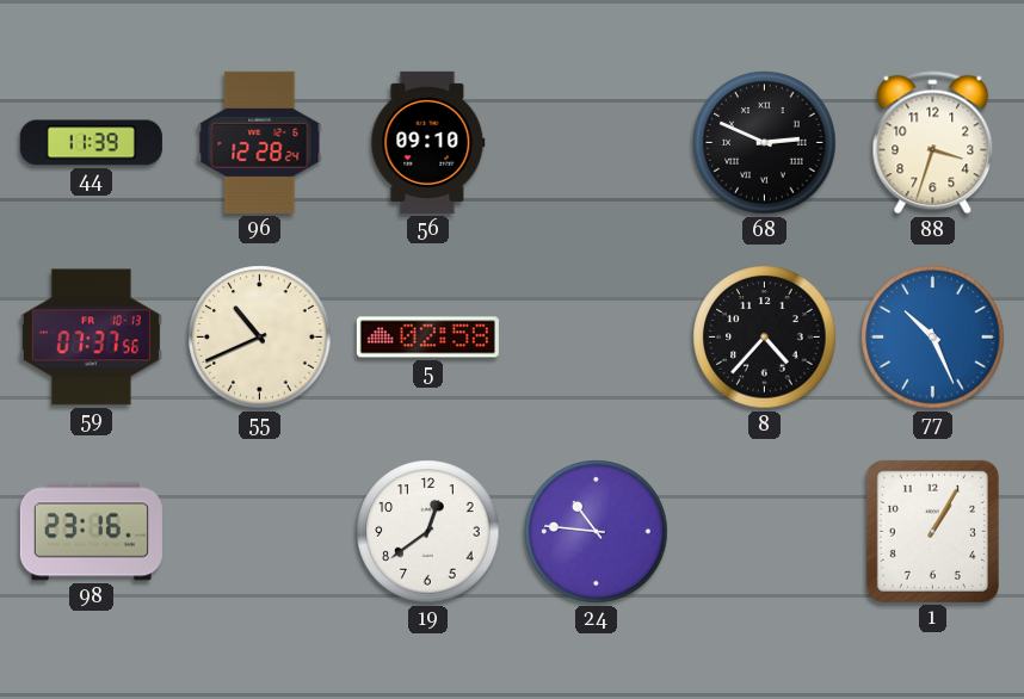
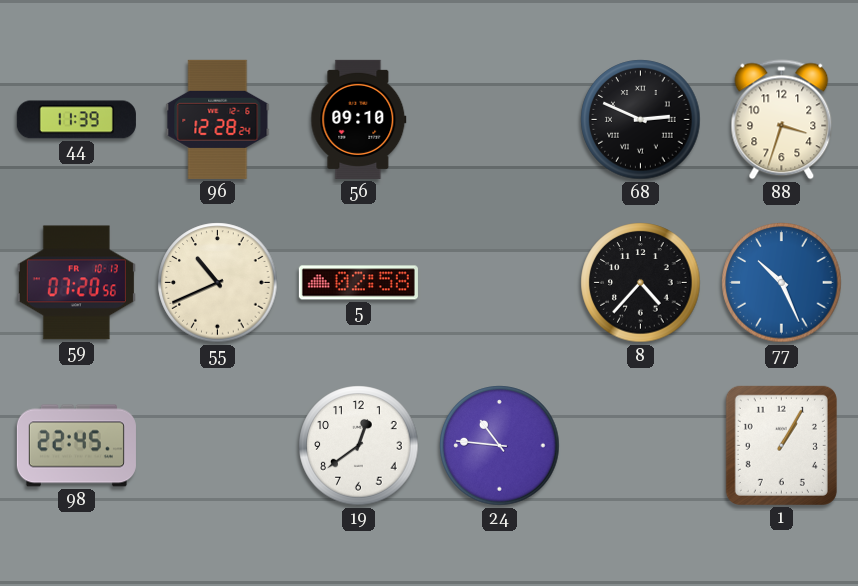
59: 07:37 -> 07:20 (76, 283)
98: 23:16 -> 22:45 (76, 446)
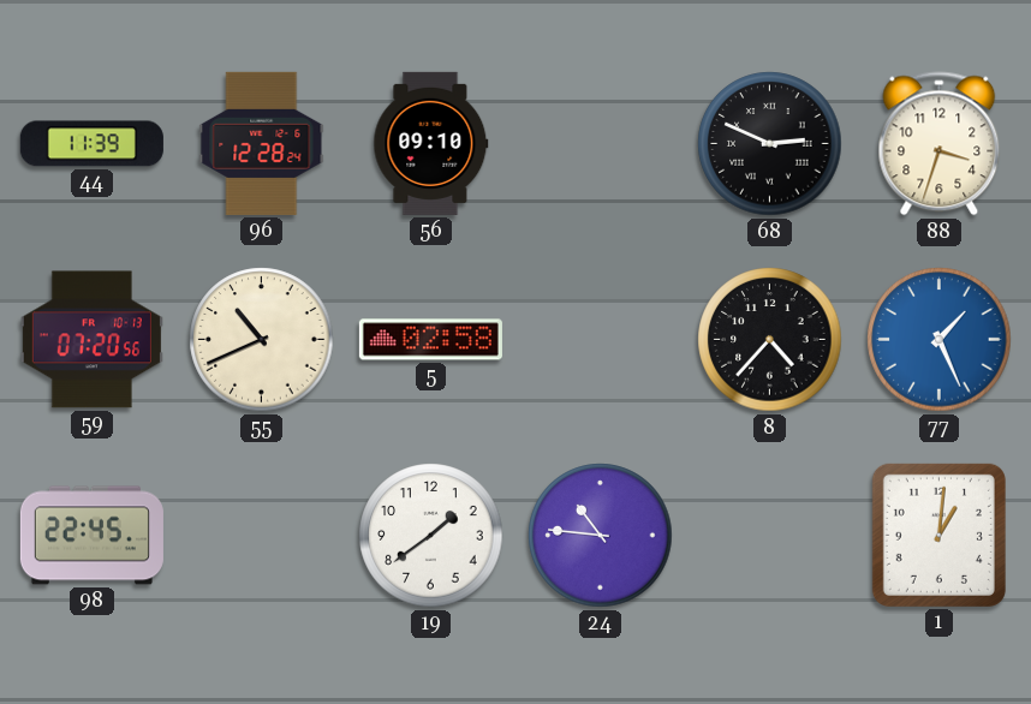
77: 10:26 -> 1:26 (940, 340)
19: 12:39 -> 1:39 (431, 536)
1: 1:05 -> 1:01 (938, 535)
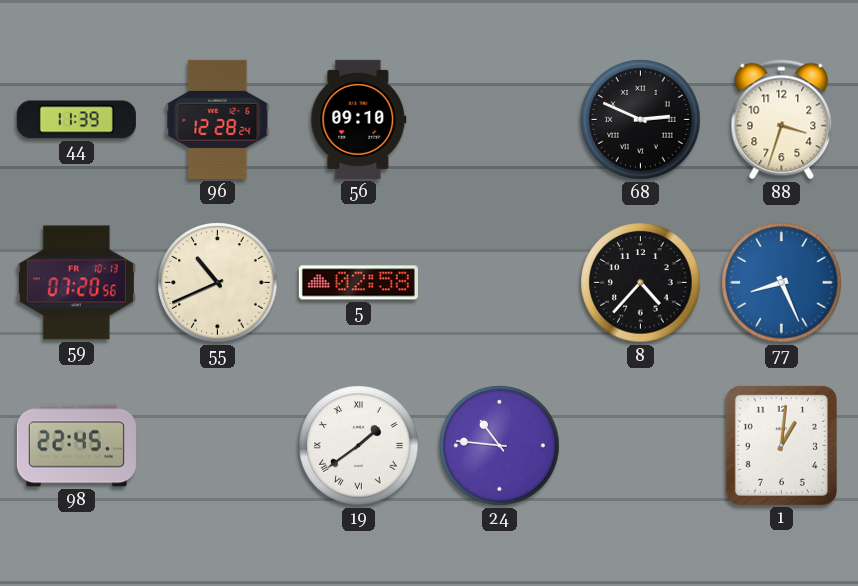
77: 1:26 -> 8:26 (782, 283)
19 numerals: Arabic -> Roman (359, 446)
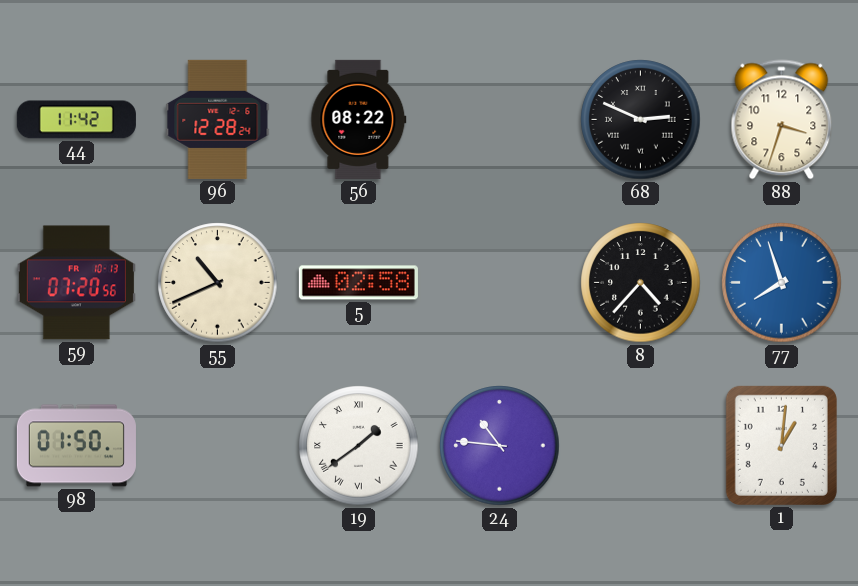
44: 11:39 -> 11:42 (76, 120)
56: 09:10 -> 08:22 (359, 119)
77: 8:26 -> 7:57 (782, 283)
98: 22:45 -> 01:50 (76, 446)
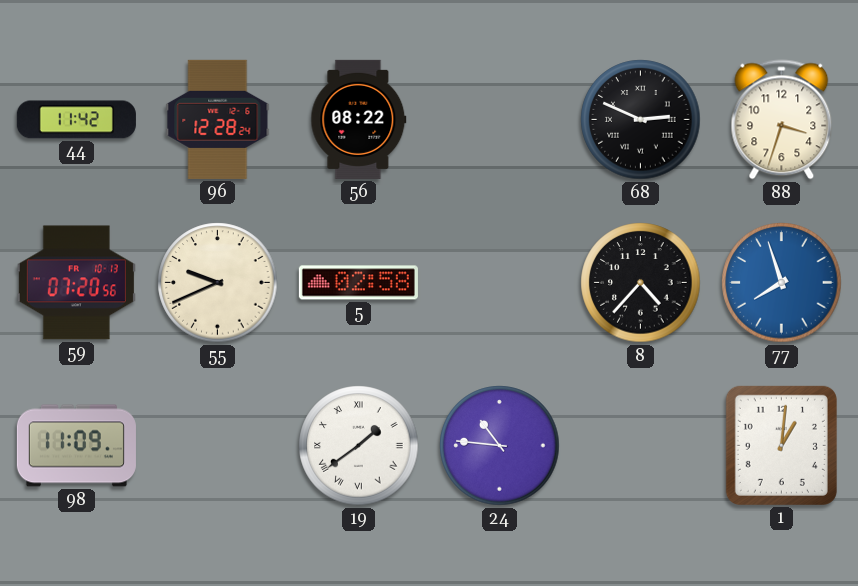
55: 10:41 -> 9:41 (218, 283)
98: 01:50 -> 11:09 (76, 446)
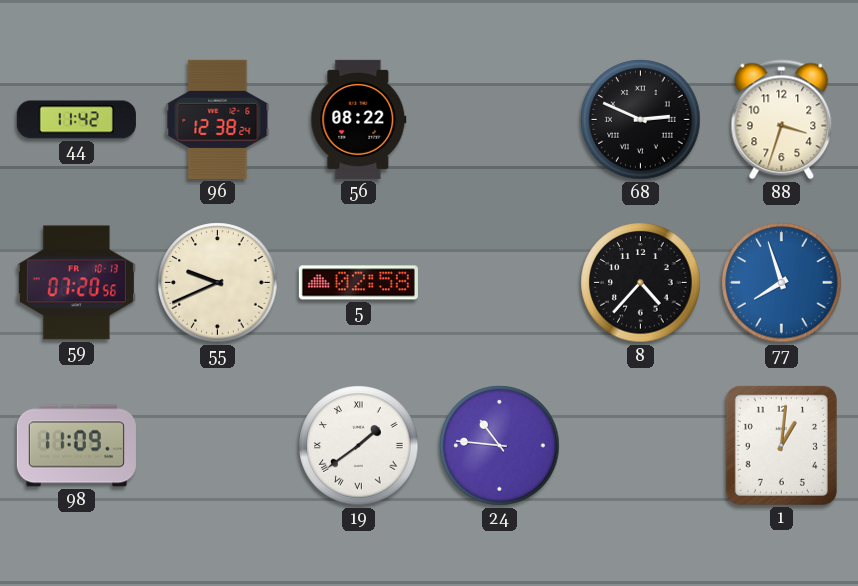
96: 12:28 -> 12:38 (218, 119)
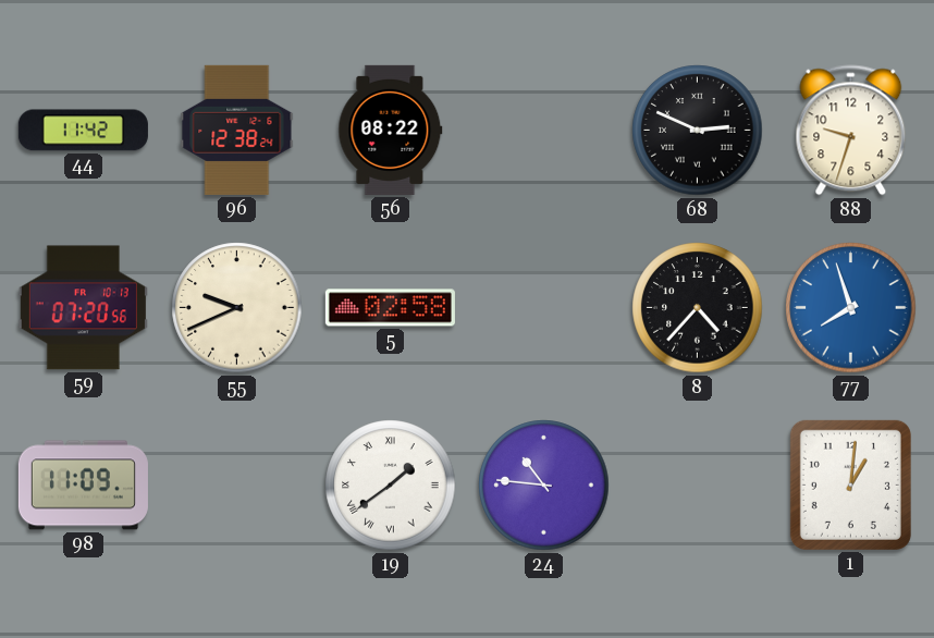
88: 3:33 -> 9:33 (851, 131)
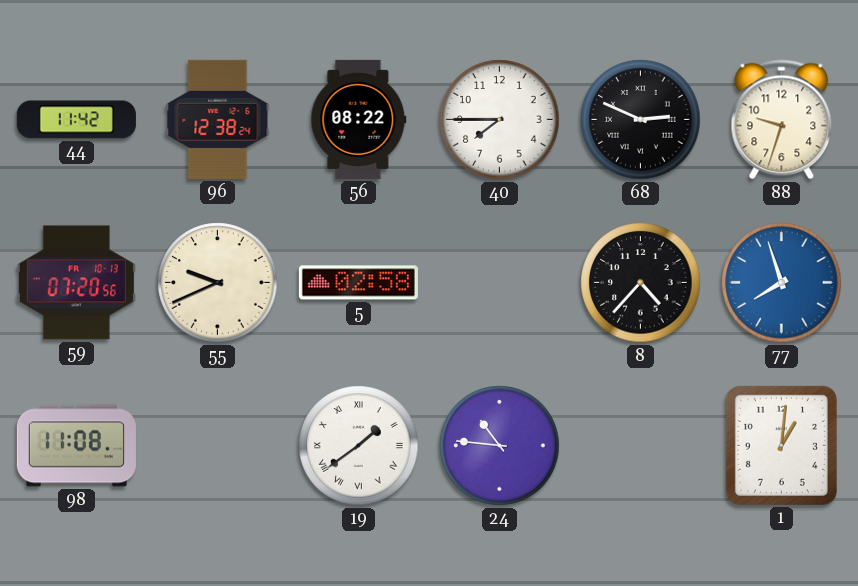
40: none -> 7:45 (500, 120)
98: 11:09 -> 11:08 (76, 446)
